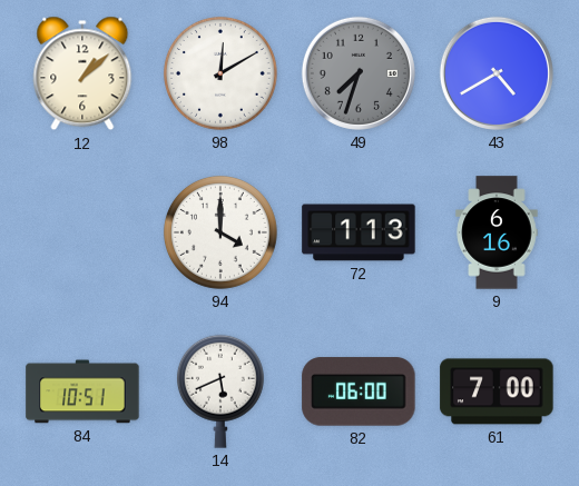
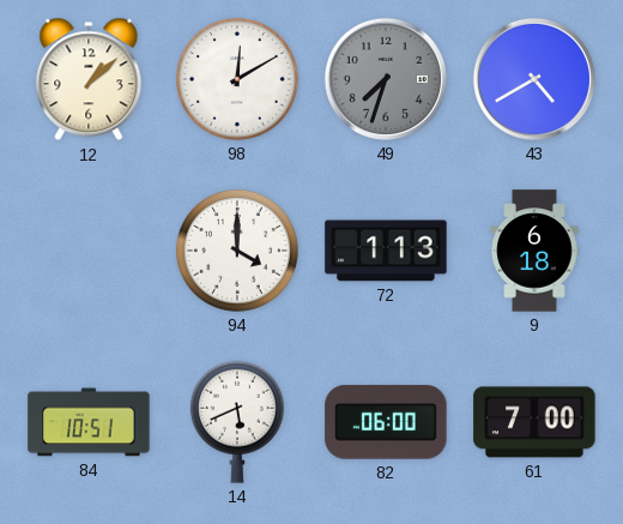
9: 6:16 -> 6:18 (534, 251)
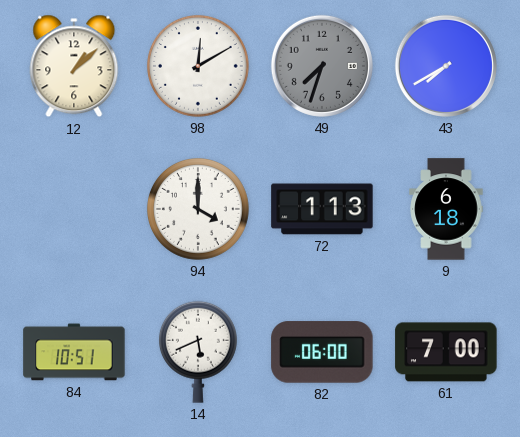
43: 4:40 -> 7:40 (446, 66)
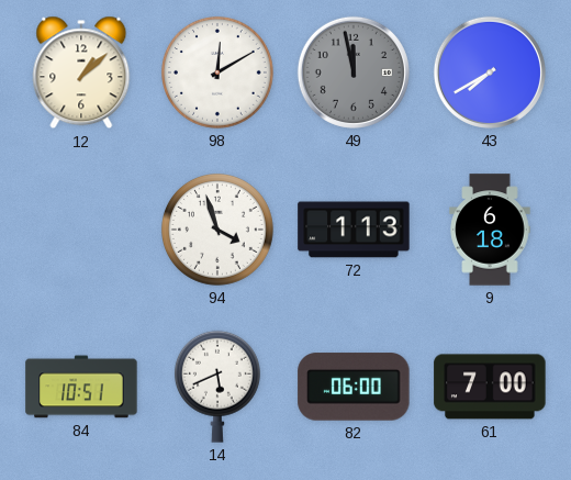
49: 7:33 -> 11:58 (354, 72)
94: 4:00 -> 3:57 (217, 230)
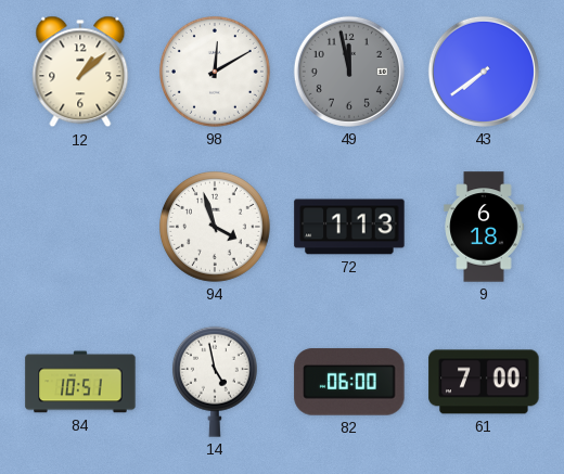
43: 7:40 -> 7:39 (484, 72)
14: 5:41 -> 4:58 (215, 382)
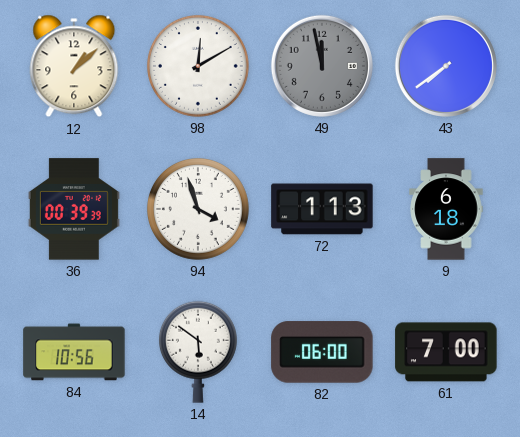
36: none -> 00:39 (74, 209)
84: 10:51 -> 10:56 (74, 352)
14: 4:58 -> 5:51 (198, 352)
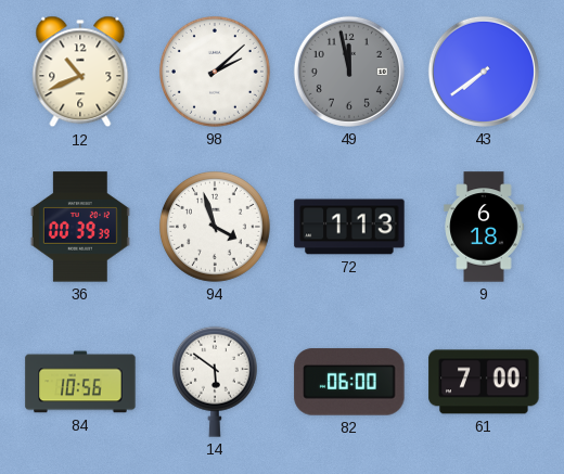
12: 1:08 -> 10:41 (80, 72)
98: 12:10 -> 2:08 (215, 72)
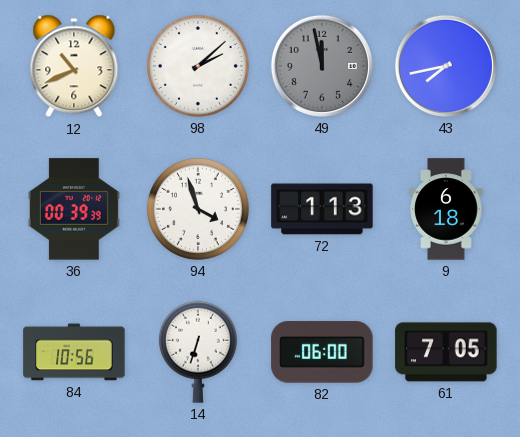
43: 7:39 -> 7:43 (446, 66)
14: 5:51 -> 6:33 (198, 352)
61: 7:00 -> 7:05 (446, 352)
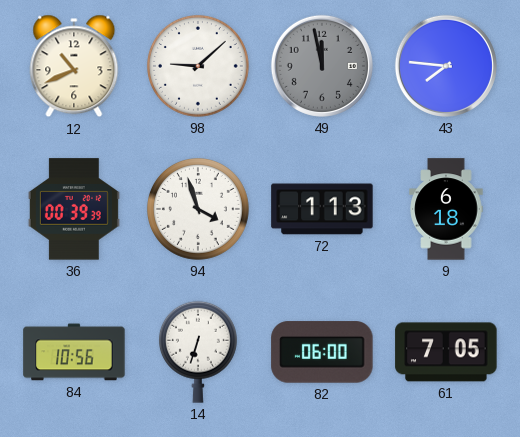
98: 2:08 -> 9:08 (198, 66)
43: 7:43 -> 7:46 (446, 66)
